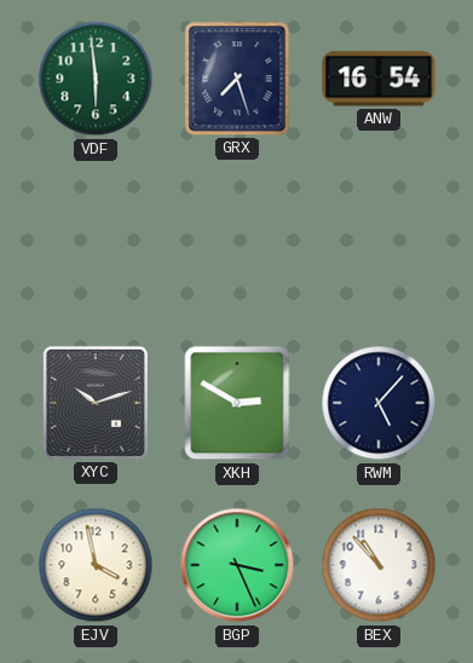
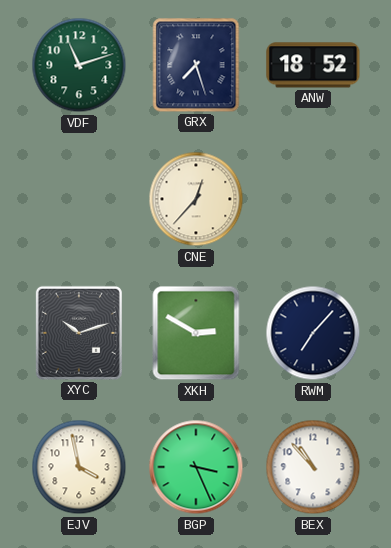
VDF: 5:59 -> 11:12 (79, 65)
ANW: 16:54 -> 18:52 (313, 65)
CNE: none -> 12:37 (196, 199)
RWM: 5:07 -> 7:07 (313, 333)
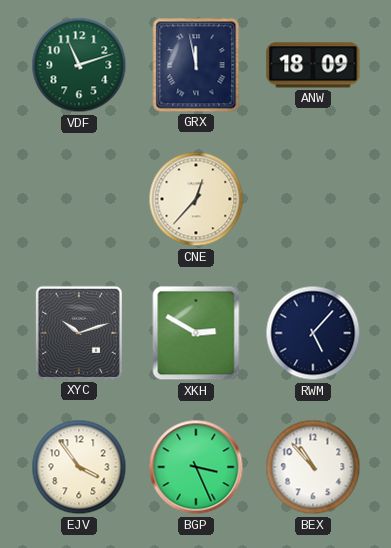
GRX: 7:27 -> 11:58 (196, 65)
ANW: 18:52 -> 18:09 (313, 65)
RWM: 7:07 -> 5:07 (313, 333)
EJV: 3:58 -> 3:54 (79, 467)
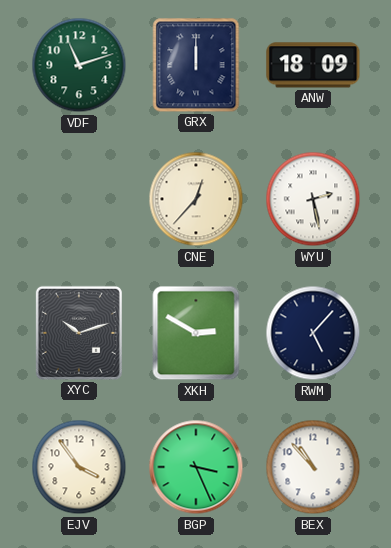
GRX: 11:58 -> 12:00 (196, 65)
WYU: none -> 2:28 (313, 199)
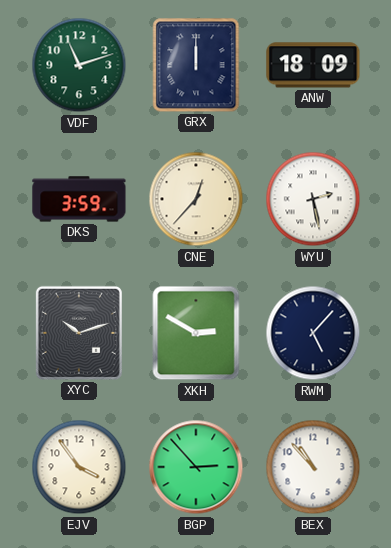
DKS: none -> 3:59 (79, 199)
BGP: 3:26 -> 2:53 (196, 467)
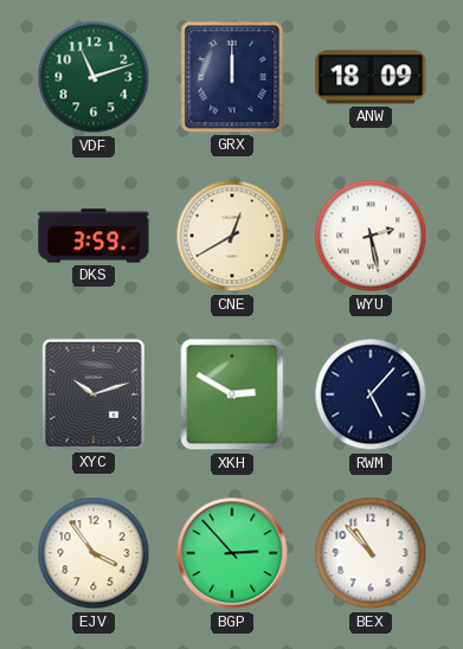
CNE: 12:37 -> 12:40 (232, 236)
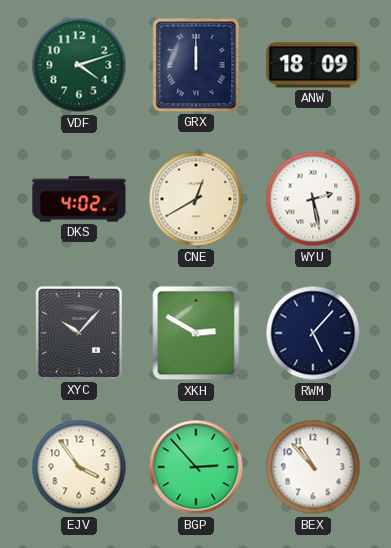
VDF: 11:12 -> 4:12 (79, 65)
DKS: 3:59 -> 4:02 (79, 199)
XYC: 10:12 -> 10:07 (79, 333)
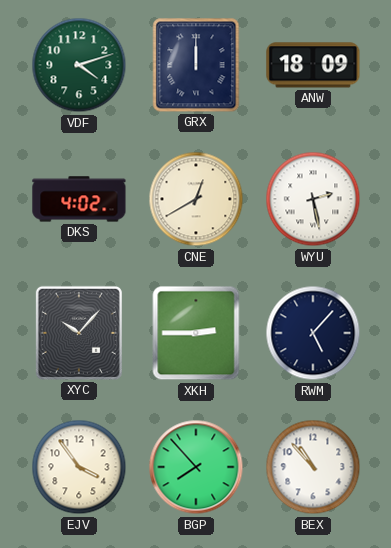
XKH: 2:50 -> 2:45 (196, 333)
BGP: 2:53 -> 7:53 (196, 467)
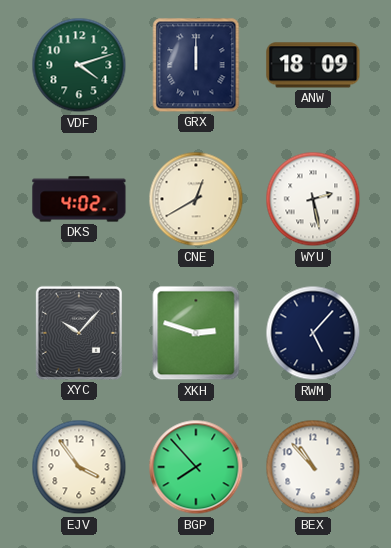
XKH: 2:45 -> 2:48 (196, 333)
